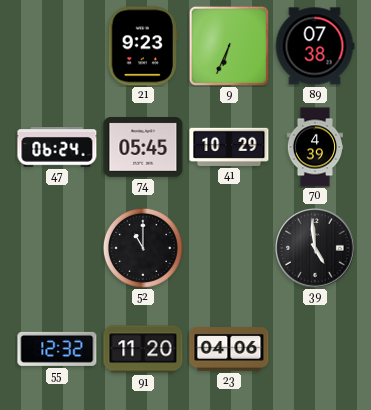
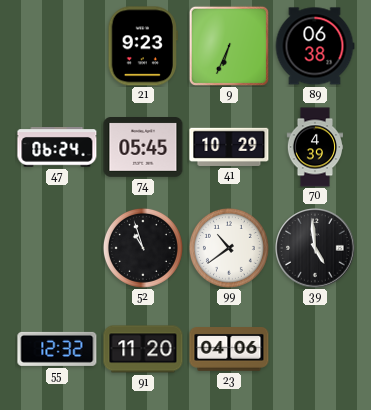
89: 07:38 -> 06:38 (315, 46)
52: 11:00 -> 10:57 (143, 248)
99: none -> 10:39 (229, 248)
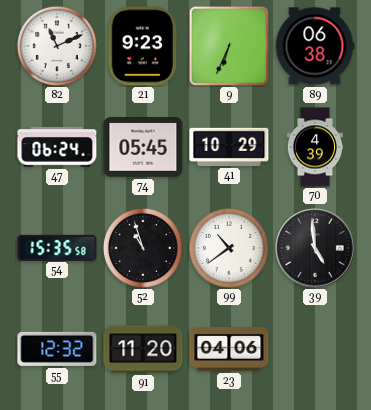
82: none -> 11:11 (57, 46)
54: none -> 15:35 (57, 247)
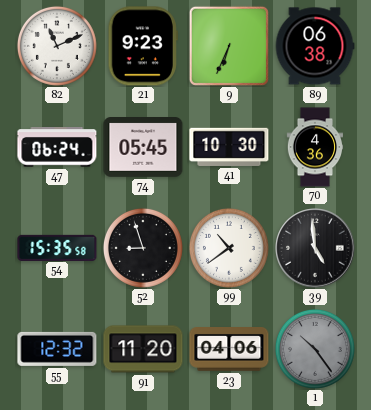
41: 10:29 -> 10:30 (229, 147)
70: 4:39 -> 4:36 (315, 147)
52: 10:57 -> 8:57 (143, 248)
1: none -> 10:24 (315, 349)
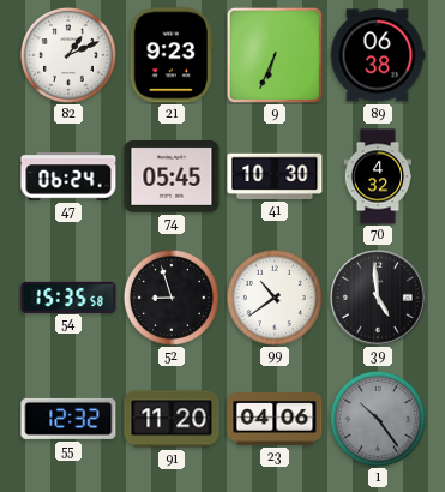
82: 11:11 -> 1:11 (68, 55)
70: 4:36 -> 4:32 (378, 176)
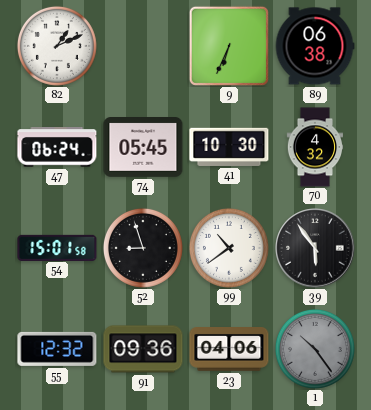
21: 9:23 -> none (172, 55)
54: 15:35 -> 15:01 (57, 247)
39: 4:59 -> 5:54 (315, 248)
91: 11:20 -> 09:36 (143, 349)
